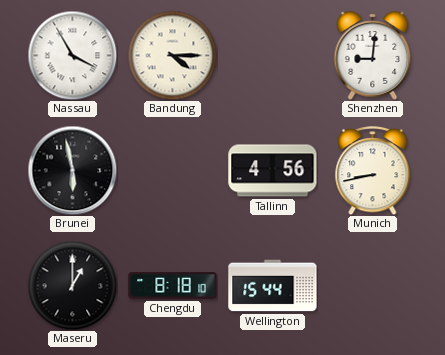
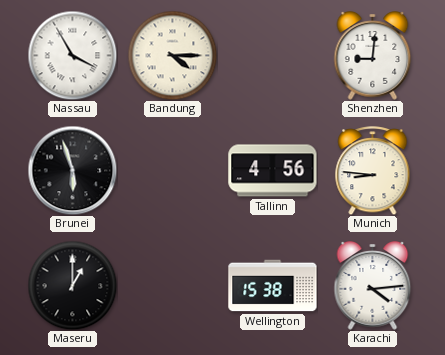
Brunei: 5:58 -> 5:57 (72, 170)
Munich: 8:43 -> 8:46 (373, 171)
Chengdu: 8:18 -> none (173, 286)
Wellington: 15:44 -> 15:38 (273, 286)
Karachi: none -> 4:14 (373, 286)
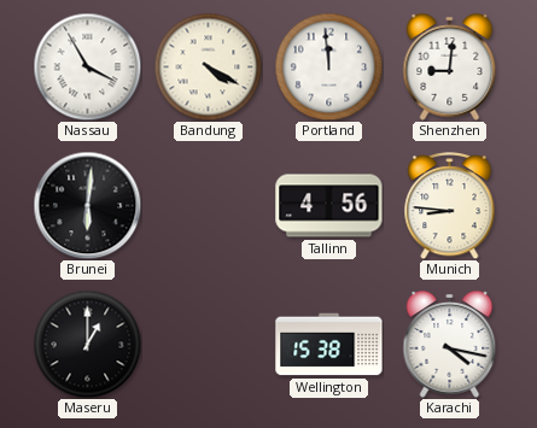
Bandung: 4:15 -> 4:20 (208, 66)
Portland: none -> 11:59 (328, 66)
Brunei: 5:57 -> 6:01 (87, 205)
Karachi: 4:14 -> 4:17 (450, 345)
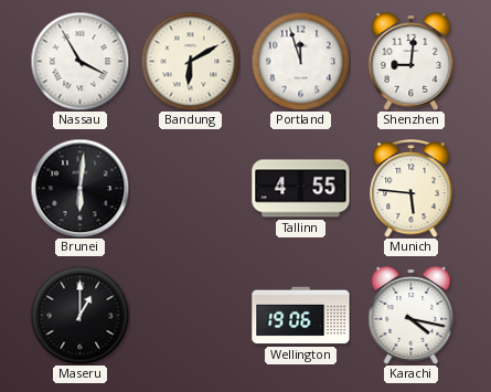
Bandung: 4:20 -> 6:10 (190, 61)
Portland: 11:59 -> 11:57 (300, 61)
Tallinn: 4:56 -> 4:55 (301, 189)
Munich: 8:46 -> 5:46 (412, 189)
Wellington: 15:38 -> 19:06 (301, 316)
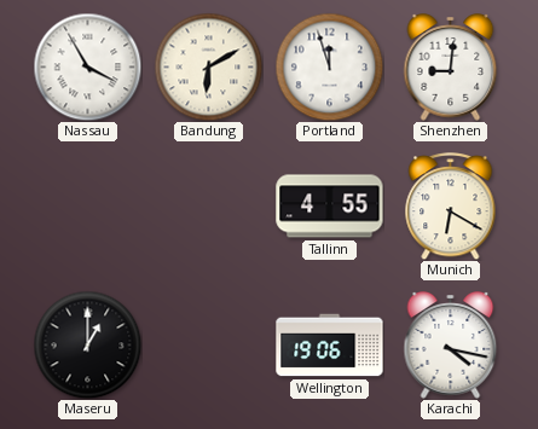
Brunei: 6:01 -> none (79, 188)
Munich: 5:46 -> 6:20 (451, 207)
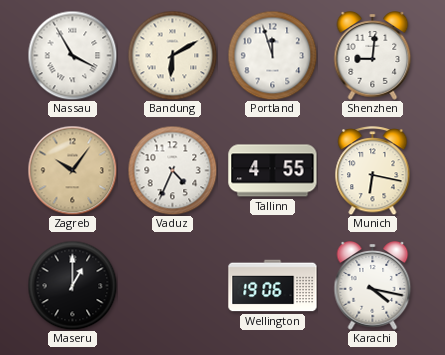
Zagreb: none -> 10:06 (72, 170)
Vaduz: none -> 4:34 (172, 170)
Munich: 6:20 -> 6:17 (373, 171)
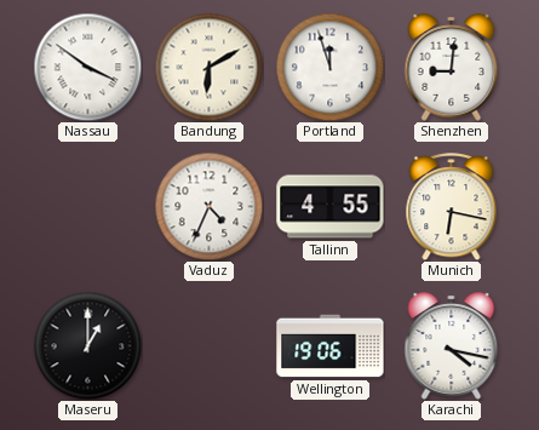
Nassau: 3:55 -> 3:51 (87, 67)
Zagreb: 10:06 -> none (72, 170)
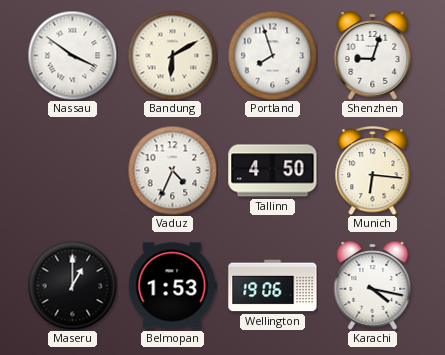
Portland: 11:57 -> 7:57 (272, 55)
Shenzhen: 9:01 -> 9:03 (373, 56)
Tallinn: 4:55 -> 4:50 (273, 171)
Munich: 6:17 -> 6:16 (373, 171)
Belmopan: none -> 1:53 (172, 286)
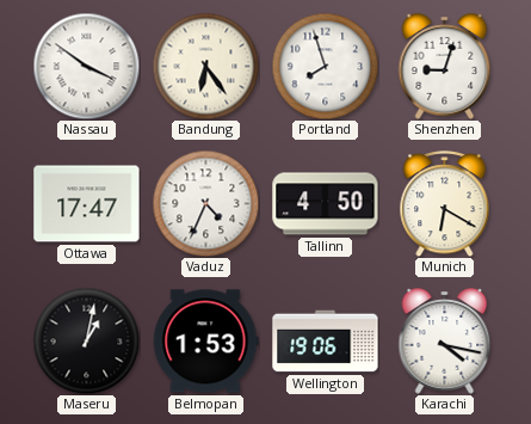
Bandung: 6:10 -> 6:24 (205, 66)
Ottawa: none -> 17:47 (87, 204)
Munich: 6:16 -> 6:20 (445, 204)
Maseru: 1:00 -> 1:02 (86, 340)
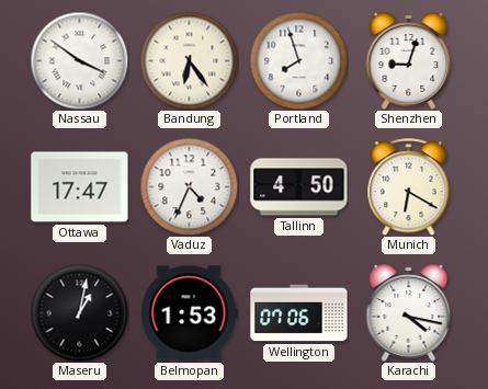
Wellington: 19:06 -> 07:06 (299, 313)
